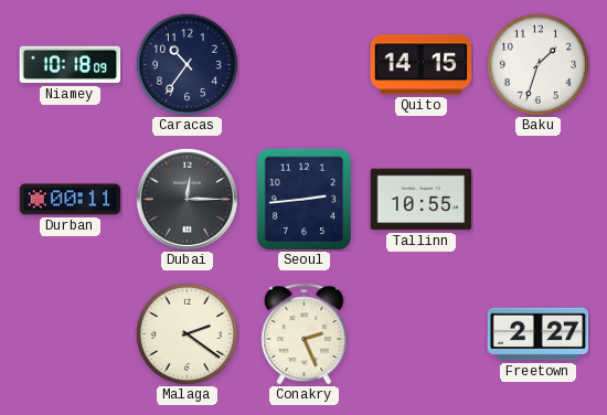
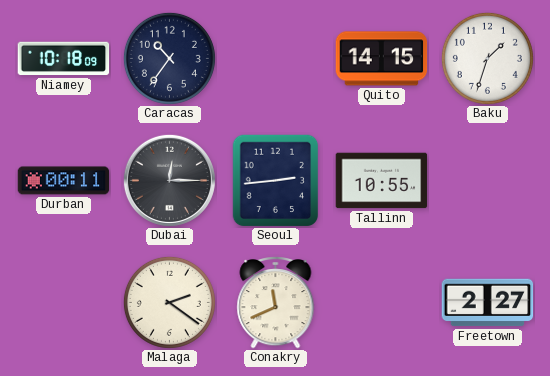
Conakry: 2:26 -> 11:41 (276, 302)
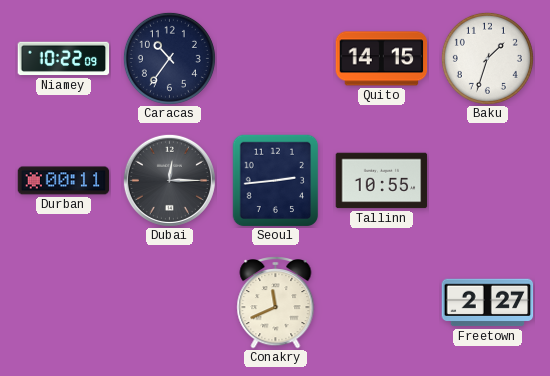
Niamey: 10:18 -> 10:22 (64, 59)
Malaga: 2:21 -> none (169, 302)
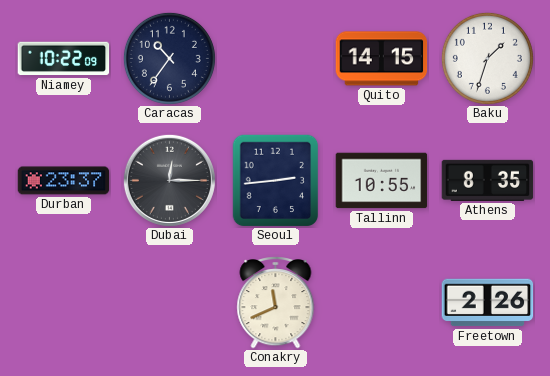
Durban: 00:11 -> 23:37 (64, 181)
Athens: none -> 8:35 (488, 180)
Freetown: 2:27 -> 2:26 (488, 303)
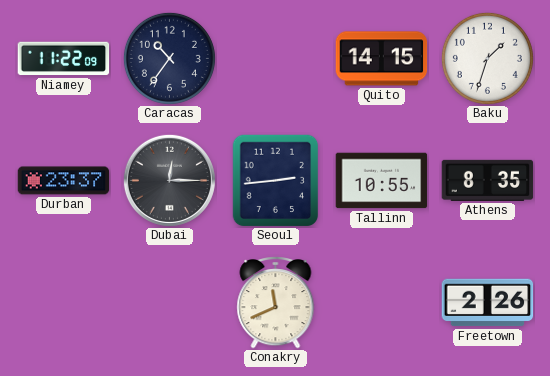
Niamey: 10:22 -> 11:22 (64, 59)
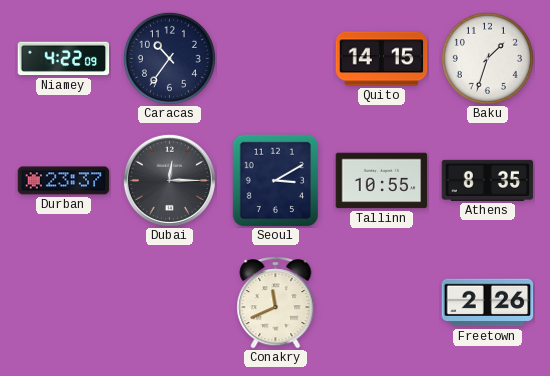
Niamey: 11:22 -> 4:22 (64, 59)
Seoul: 2:44 -> 3:10 (276, 180)
